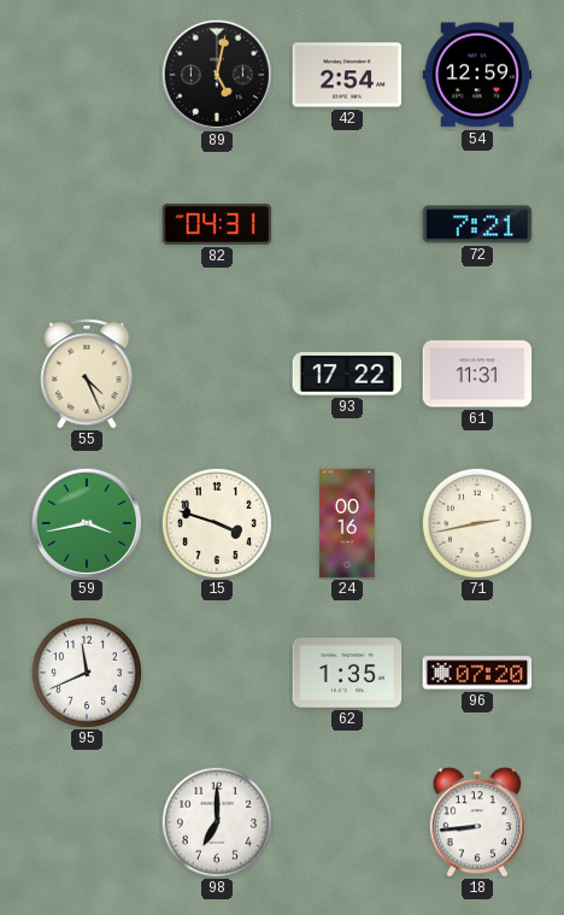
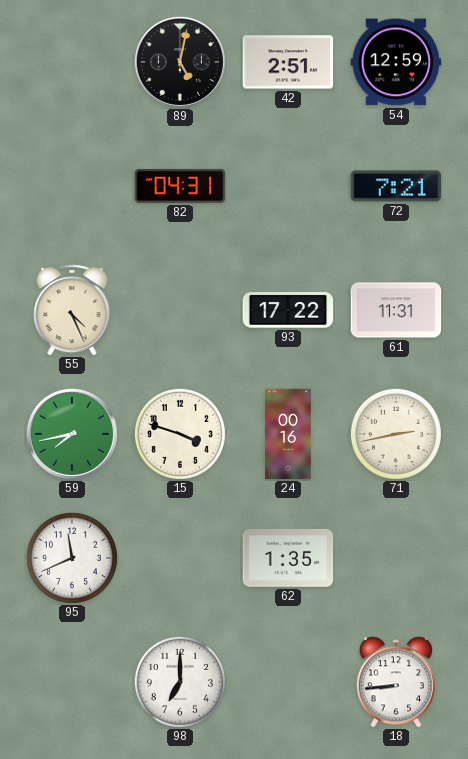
42: 2:54 -> 2:51 (288, 62)
59: 3:43 -> 7:43 (72, 434)
96: 07:20 -> none (477, 673)
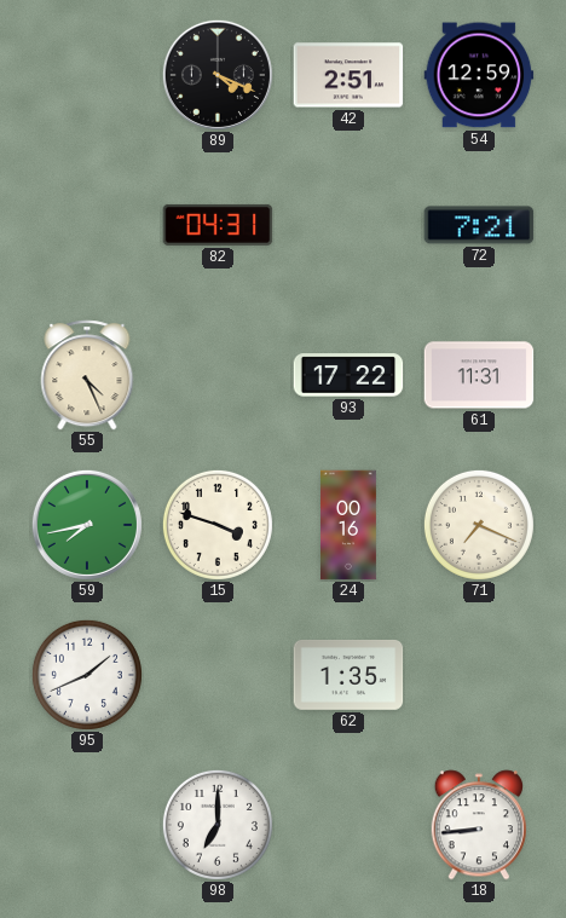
89: 5:02 -> 4:19 (218, 75)
71: 2:43 -> 7:19 (479, 525)
95: 11:41 -> 1:41 (87, 675)
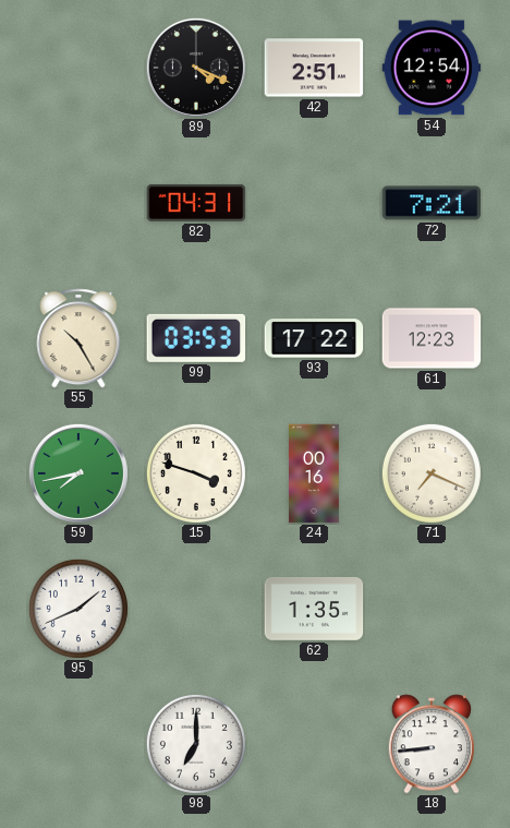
54: 12:59 -> 12:54 (432, 68)
55: 4:26 -> 10:25 (78, 338)
99: none -> 03:53 (196, 338)
61: 11:31 -> 12:23 (432, 338)
